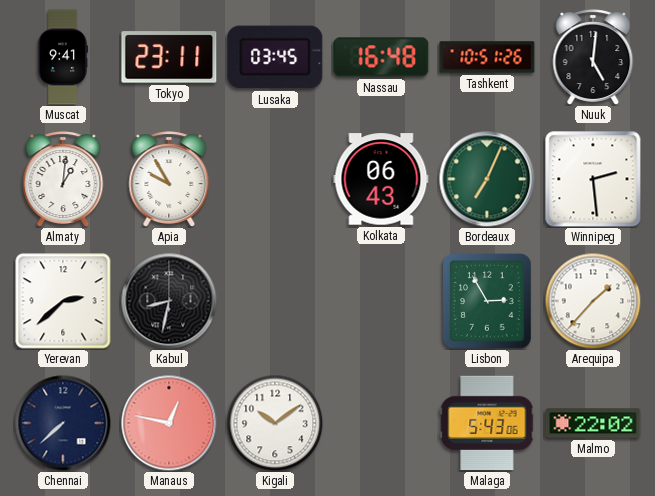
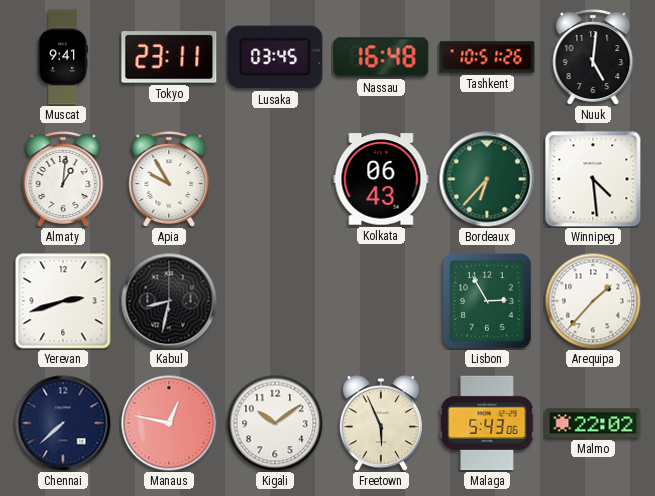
Bordeaux: 7:04 -> 6:37 (487, 179)
Winnipeg: 2:29 -> 4:29 (593, 179)
Yerevan: 2:38 -> 2:42 (63, 301)
Freetown: none -> 5:56 (381, 424)
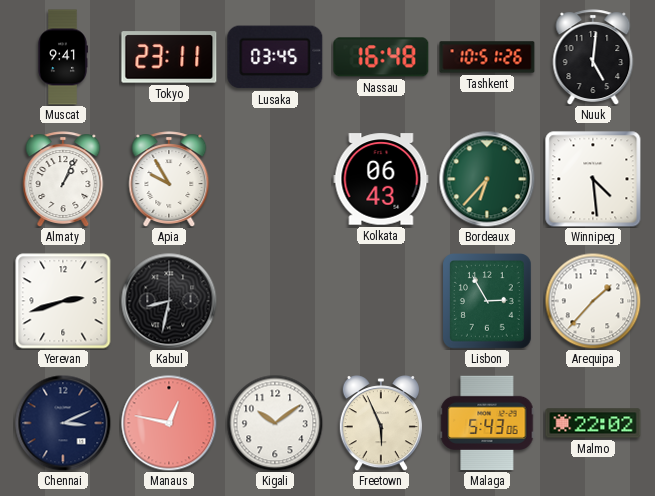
Almaty: 1:01 -> 1:04 (63, 179)
Chennai: 7:38 -> 3:11 (63, 423)
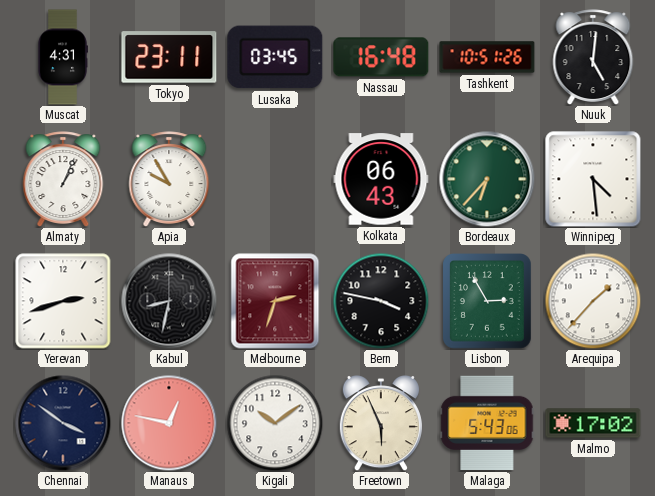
Muscat: 9:41 -> 4:31 (63, 57)
Melbourne: none -> 2:33 (275, 301)
Bern: none -> 3:47 (381, 301)
Chennai: 3:11 -> 3:51 (63, 423)
Malmo: 22:02 -> 17:02 (593, 423)
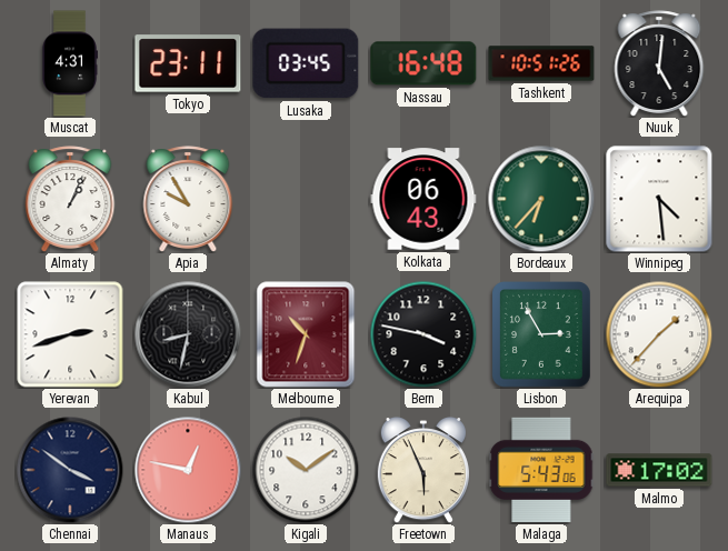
Melbourne: 2:33 -> 10:33 (306, 334)
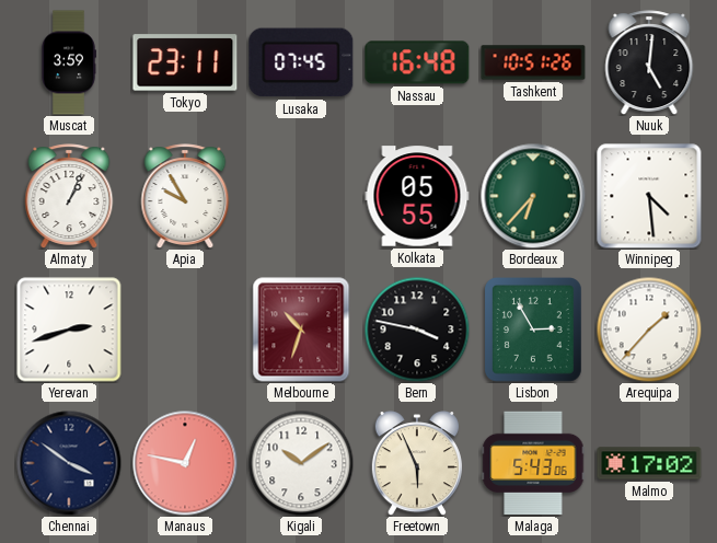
Muscat: 4:31 -> 3:59 (69, 62)
Lusaka: 03:45 -> 07:45 (301, 62)
Kolkata: 06:43 -> 05:55 (417, 196)
Kabul: 8:32 -> none (188, 334)
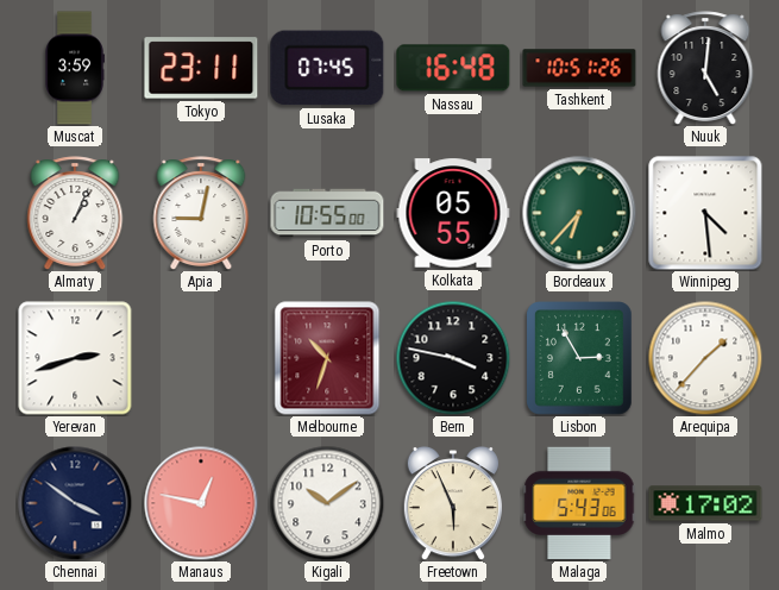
Apia: 9:55 -> 9:02 (201, 213)
Porto: none -> 10:55 (327, 213)
